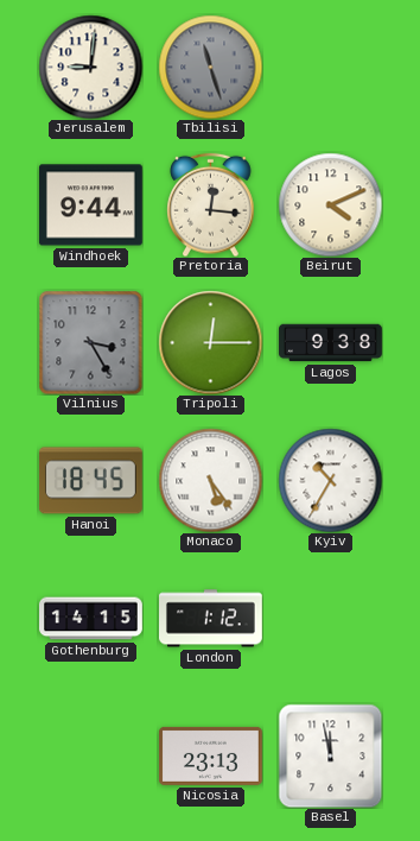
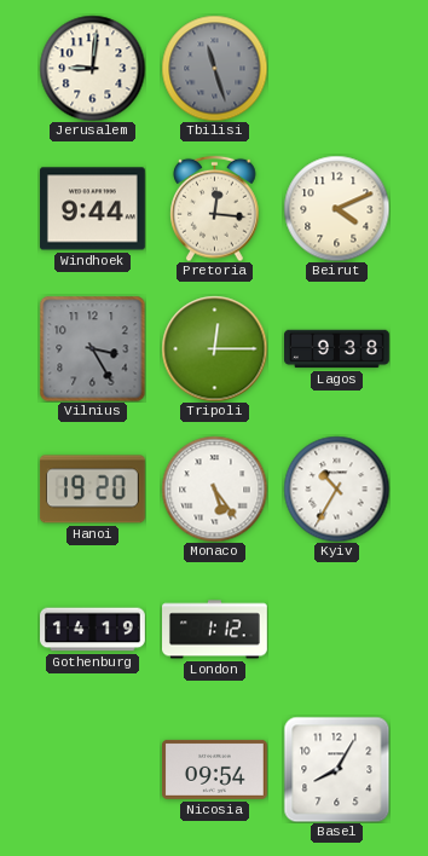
Hanoi: 18:45 -> 19:20 (92, 490)
Gothenburg: 14:15 -> 14:19 (93, 630)
Nicosia: 23:13 -> 09:54 (215, 769)
Basel: 11:58 -> 8:05 (336, 769)
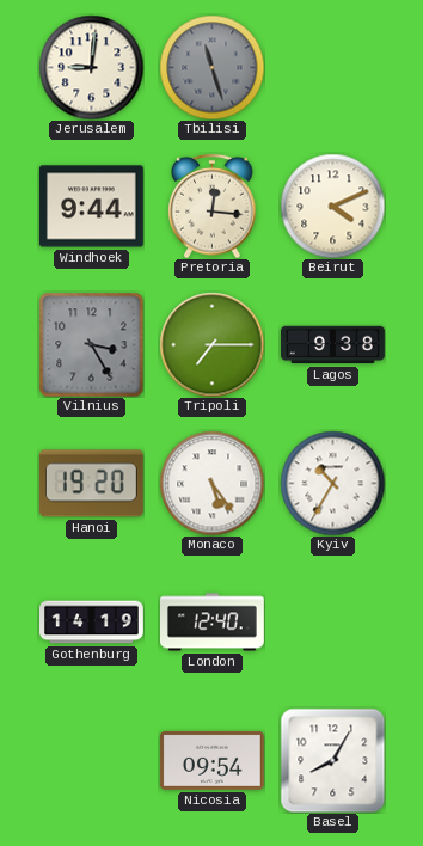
Tripoli: 12:15 -> 7:15 (211, 344)
London: 1:12 -> 12:40 (213, 623)
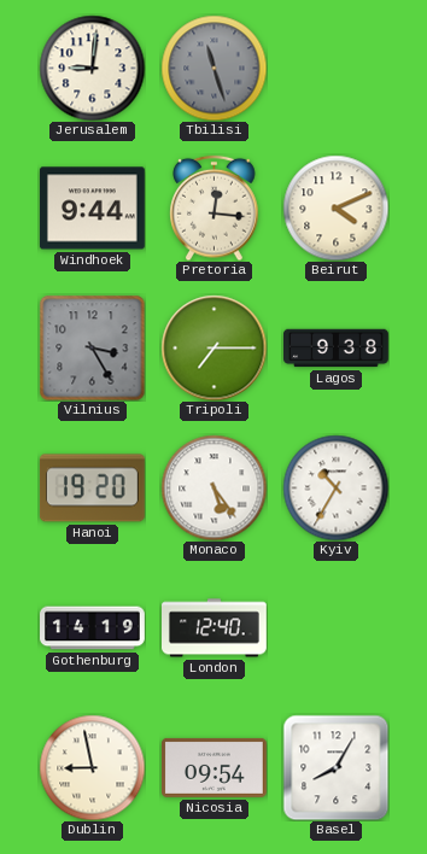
Dublin: none -> 8:58 (92, 767)
